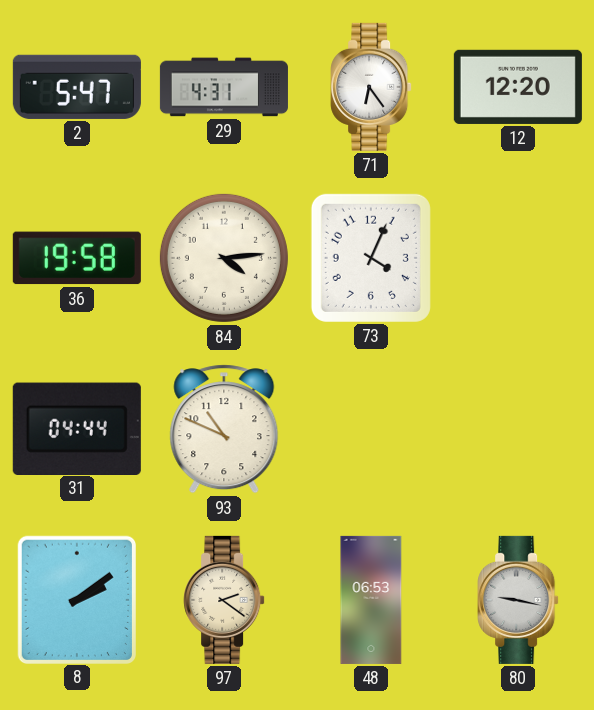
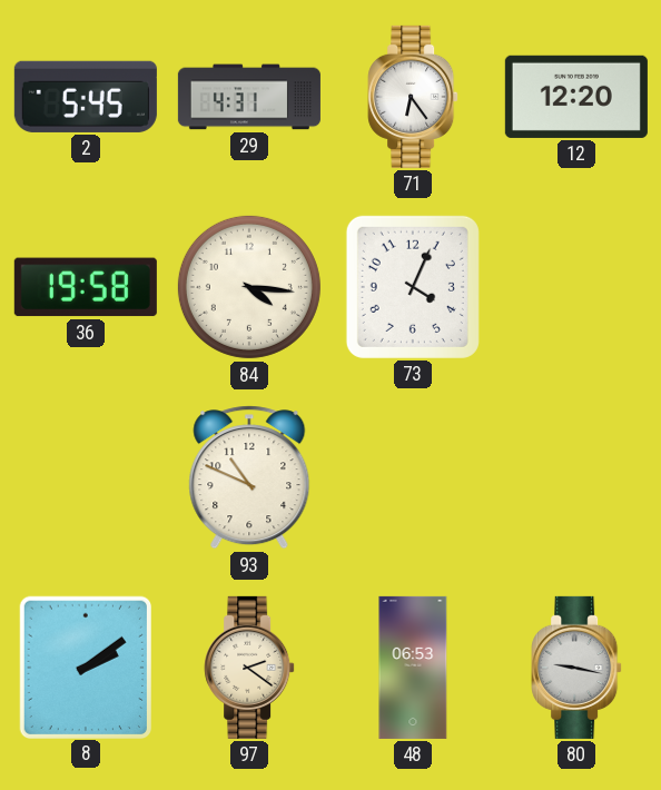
2: 5:47 -> 5:45 (86, 97)
84: 4:14 -> 4:16 (249, 287)
31: 04:44 -> none (77, 428)
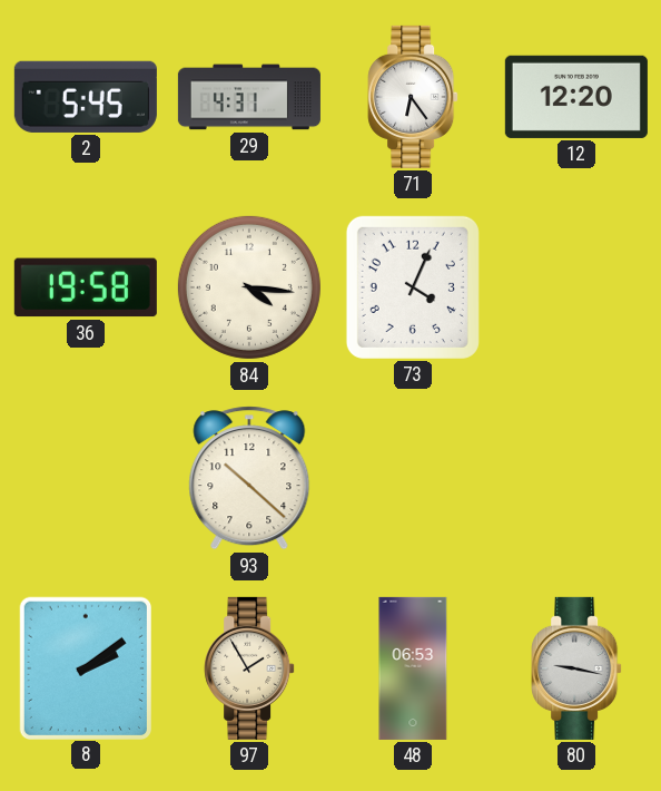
93: 10:49 -> 10:22 (249, 478)
97: 2:21 -> 1:55 (249, 668)
